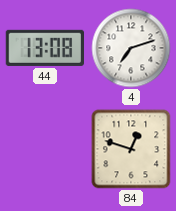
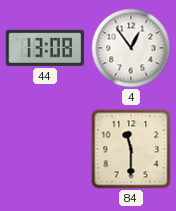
4: 7:12 -> 12:54 (131, 48)
84: 12:48 -> 11:30 (131, 149)
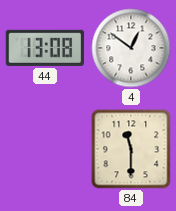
4: 12:54 -> 12:51 (131, 48)
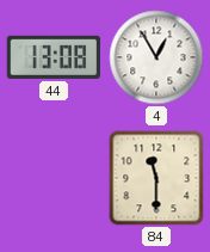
4: 12:51 -> 12:55 (156, 57)
